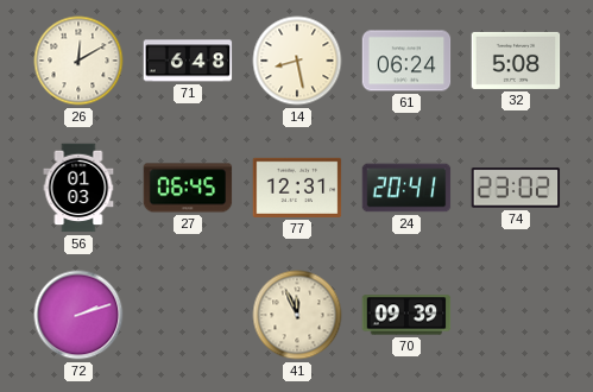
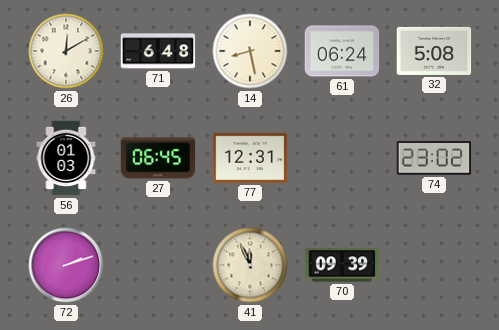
24: 20:41 -> none (406, 188)
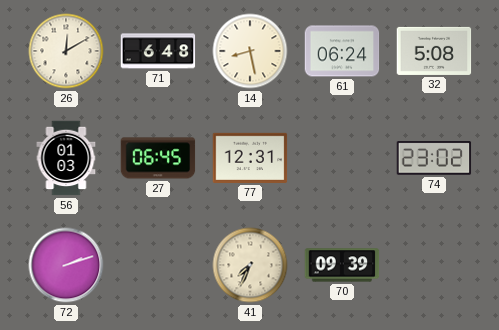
41: 11:56 -> 7:34 (250, 265)
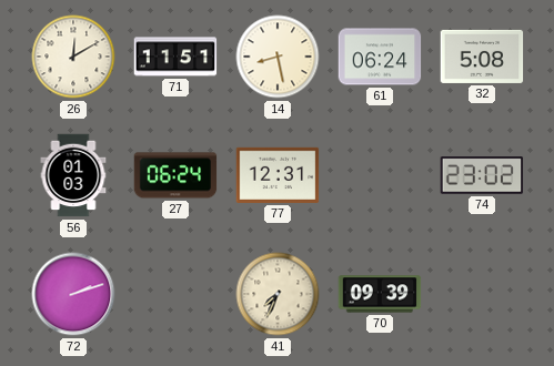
71: 6:48 -> 11:51 (175, 57)
27: 06:45 -> 06:24 (175, 175)
